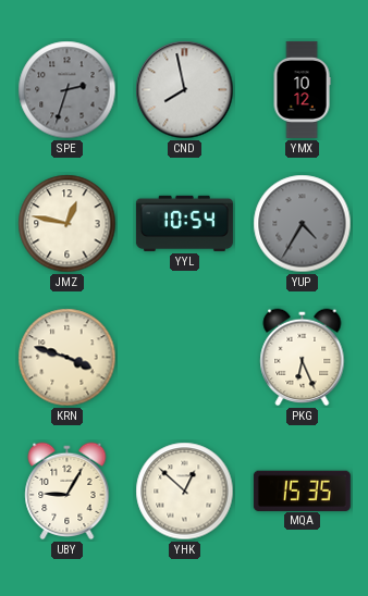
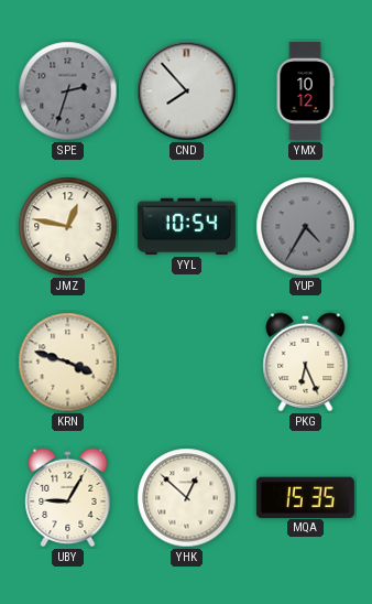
CND: 7:58 -> 7:53 (187, 91)
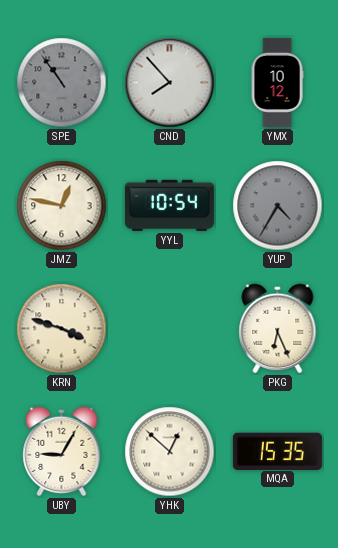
SPE: 2:33 -> 10:54 (62, 83)
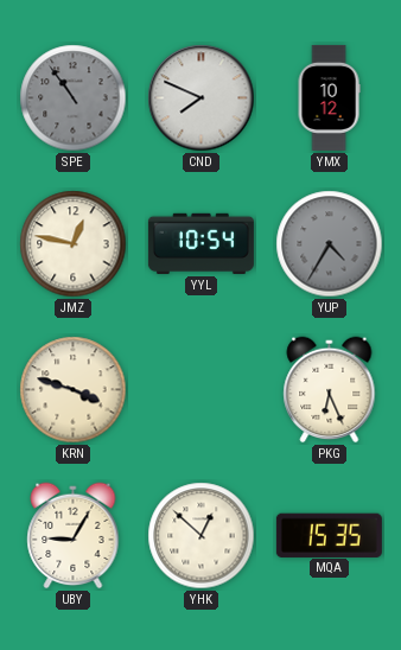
CND: 7:53 -> 7:49 (202, 98)
